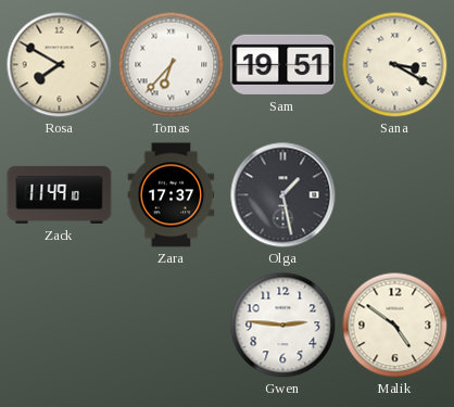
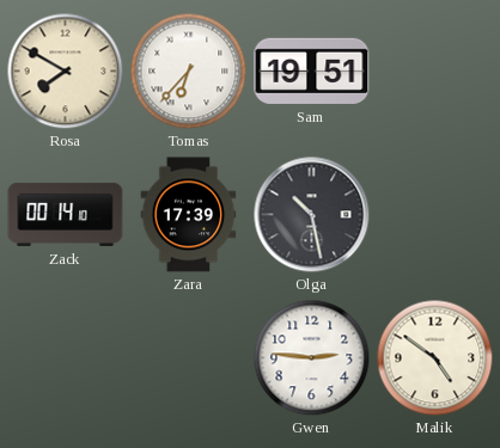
Sana: 3:20 -> none (394, 64)
Zack: 11:49 -> 00:14 (66, 214)
Zara: 17:37 -> 17:39 (189, 215)
Olga: 1:28 -> 10:28 (312, 215)
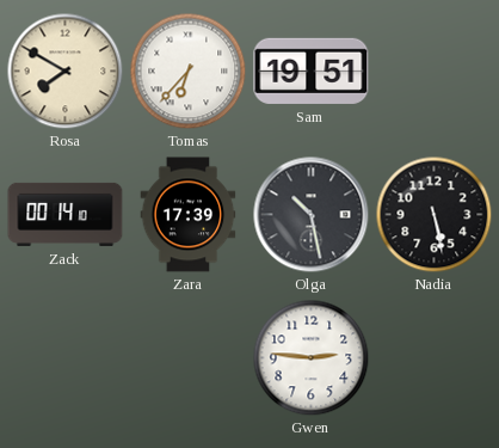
Nadia: none -> 5:28 (433, 214)
Malik: 4:51 -> none (434, 357)
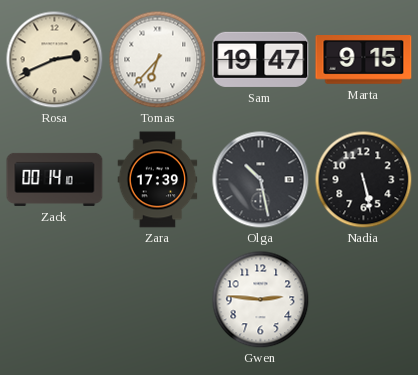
Rosa: 7:50 -> 2:41 (54, 59)
Sam: 19:51 -> 19:47 (261, 59)
Marta: none -> 9:15 (364, 60)
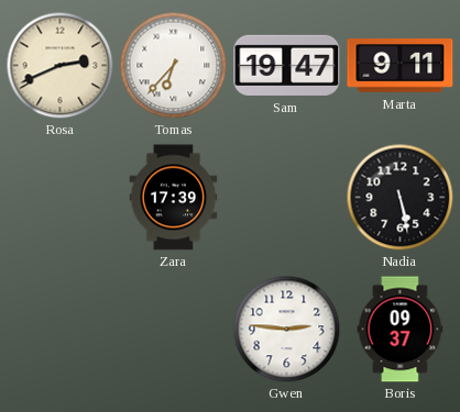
Marta: 9:15 -> 9:11 (401, 66)
Zack: 00:14 -> none (55, 179)
Olga: 10:28 -> none (261, 180)
Boris: none -> 09:37 (401, 330)
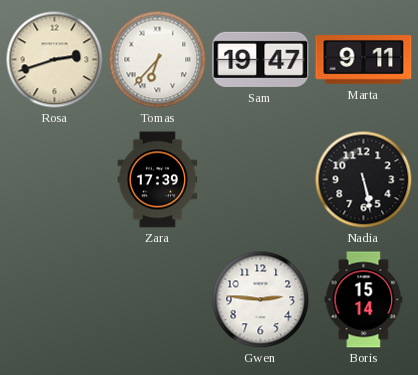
Rosa: 2:41 -> 2:42 (54, 59)
Boris: 09:37 -> 15:14 (364, 300)
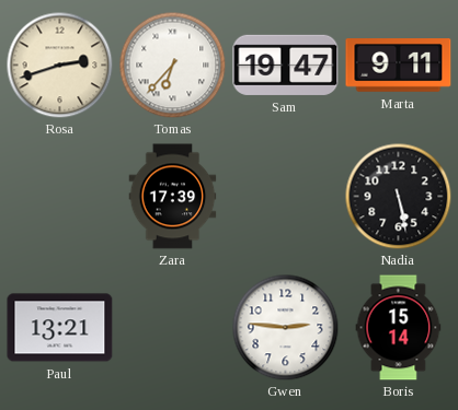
Paul: none -> 13:21 (60, 328)
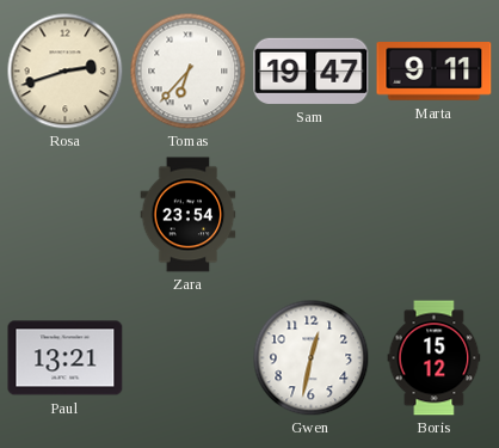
Zara: 17:39 -> 23:54 (189, 215)
Nadia: 5:28 -> none (398, 196)
Gwen: 2:46 -> 12:32 (310, 357)
Boris: 15:14 -> 15:12 (435, 358)
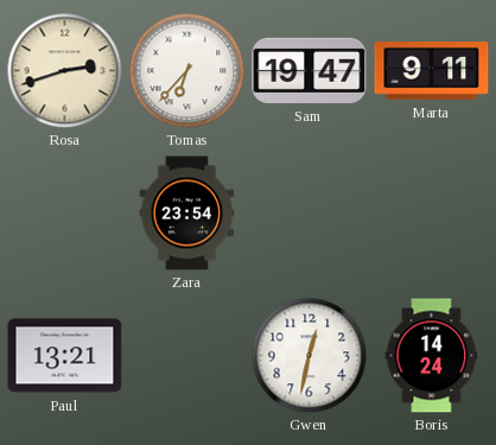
Boris: 15:12 -> 14:24 (432, 356)
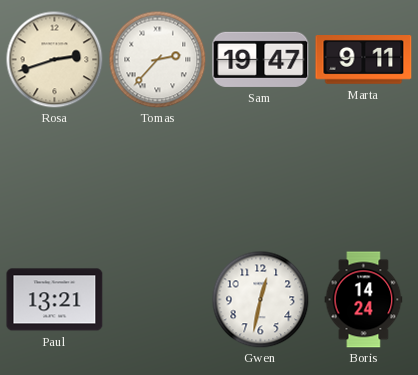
Tomas: 6:37 -> 2:37 (157, 59)
Zara: 23:54 -> none (187, 214)
